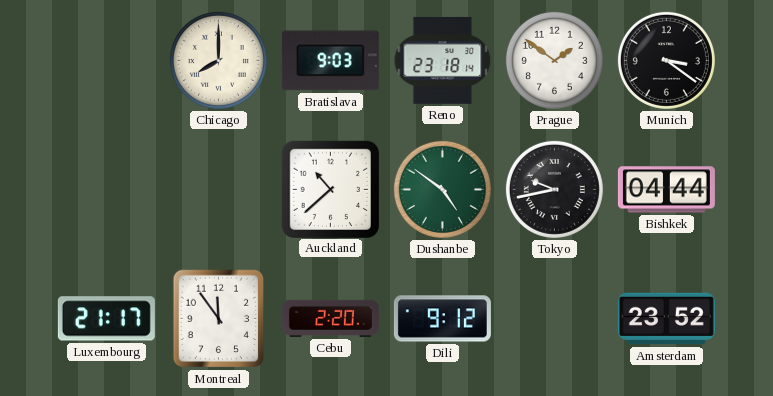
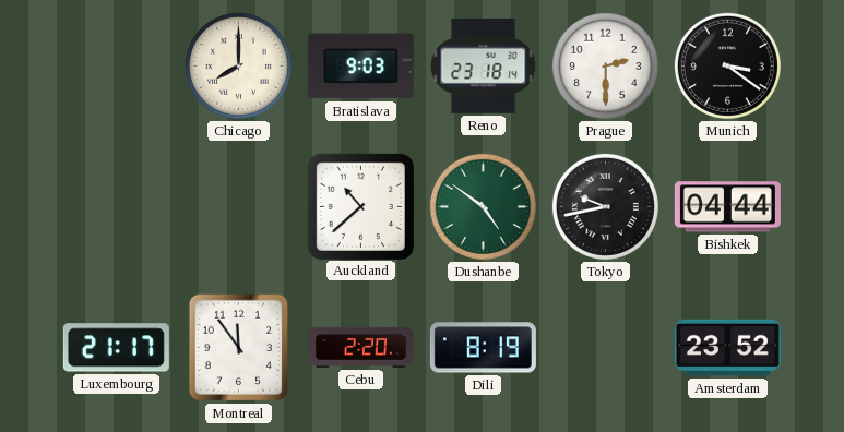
Prague: 1:51 -> 2:30 (605, 65)
Dili: 9:12 -> 8:19 (483, 348)
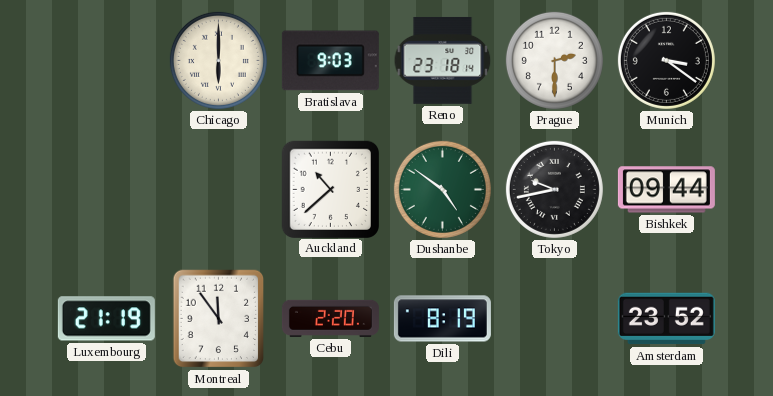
Chicago: 8:00 -> 6:00 (218, 60)
Bishkek: 04:44 -> 09:44 (666, 190)
Luxembourg: 21:17 -> 21:19 (106, 319)
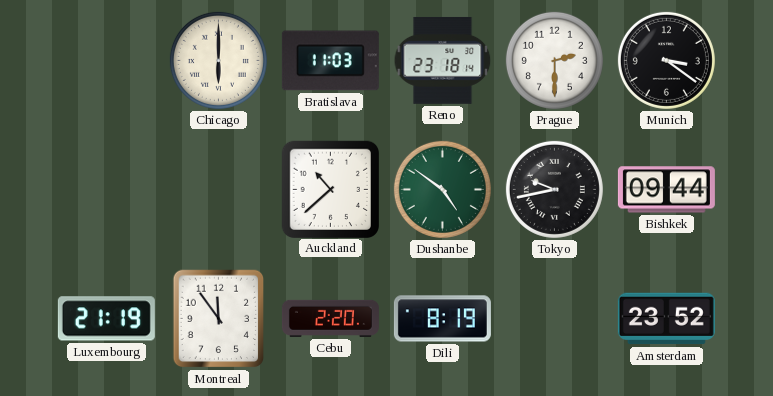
Bratislava: 9:03 -> 11:03 (330, 61)
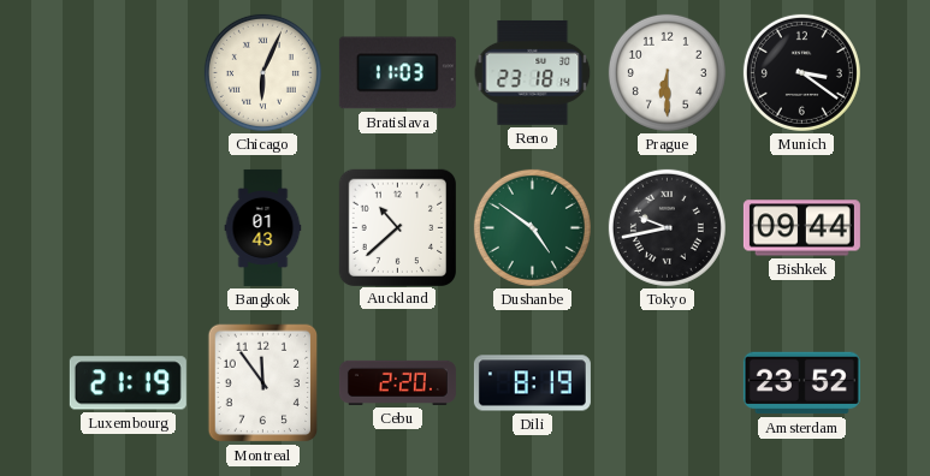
Chicago: 6:00 -> 6:04 (262, 72)
Prague: 2:30 -> 6:30 (667, 72)
Bangkok: none -> 01:43 (263, 227)
